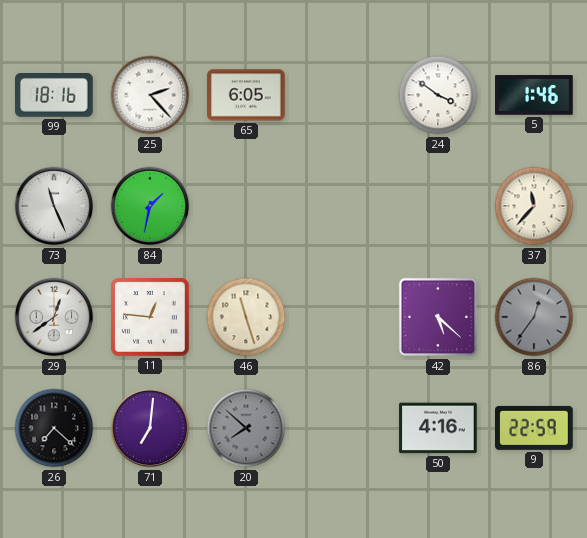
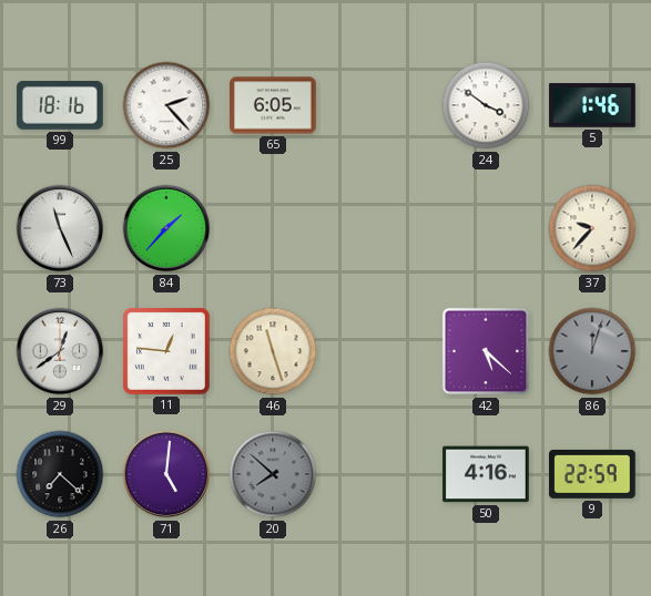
84: 1:32 -> 1:37 (166, 228)
37: 11:37 -> 9:37 (592, 228)
86: 12:36 -> 12:03 (592, 351)
71: 7:01 -> 5:01 (166, 474)
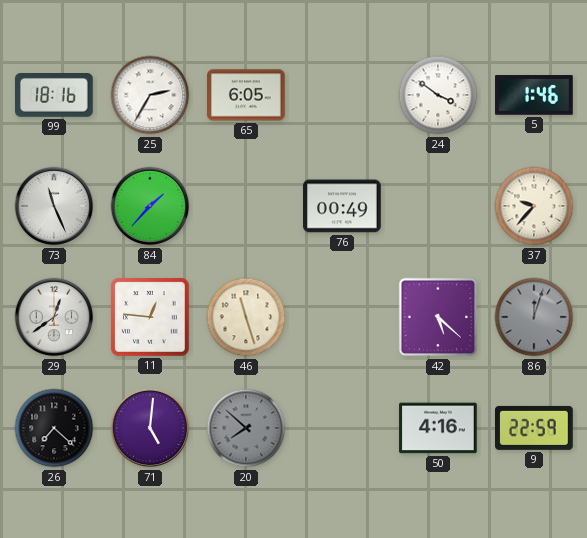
25: 2:23 -> 2:35 (150, 95)
76: none -> 00:49 (342, 206)
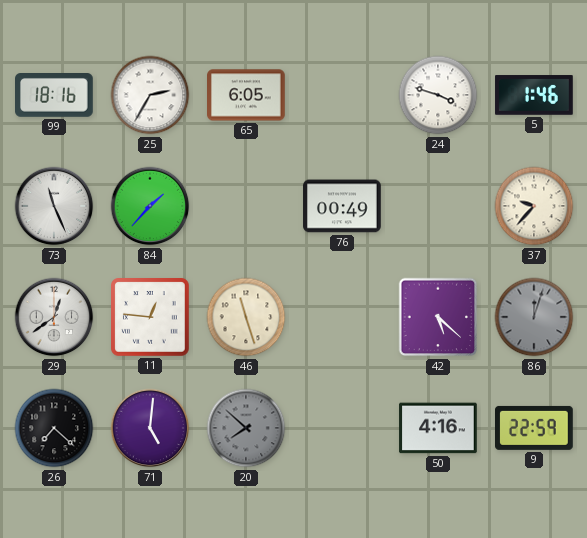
24: 3:51 -> 3:48 (438, 95)
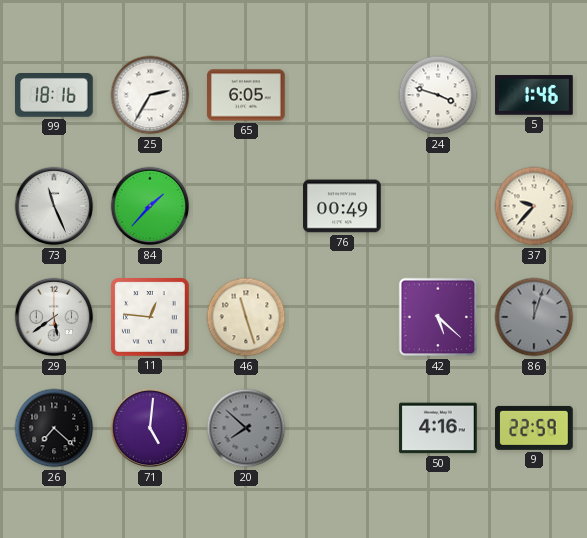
29: 12:39 -> 5:39 (54, 317)
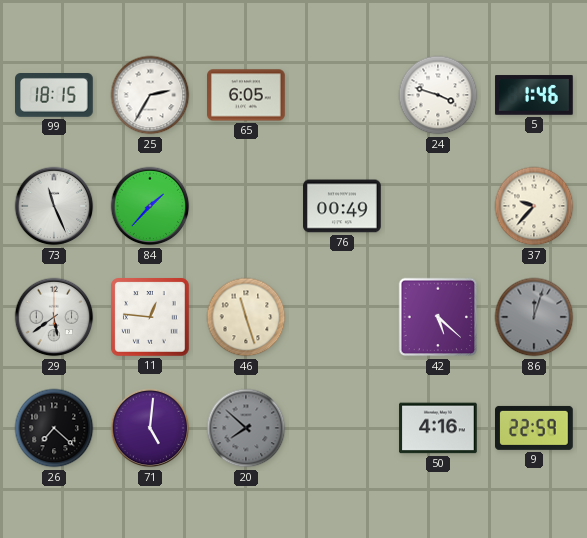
99: 18:16 -> 18:15 (55, 96)
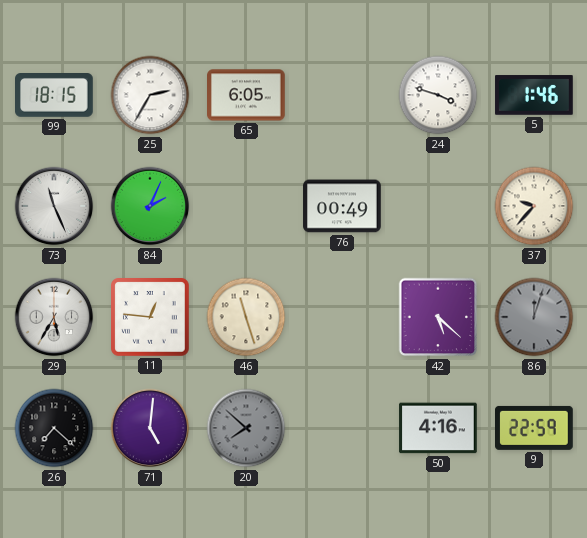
84: 1:37 -> 2:04 (150, 206)
29: 5:39 -> 5:35 (54, 317)
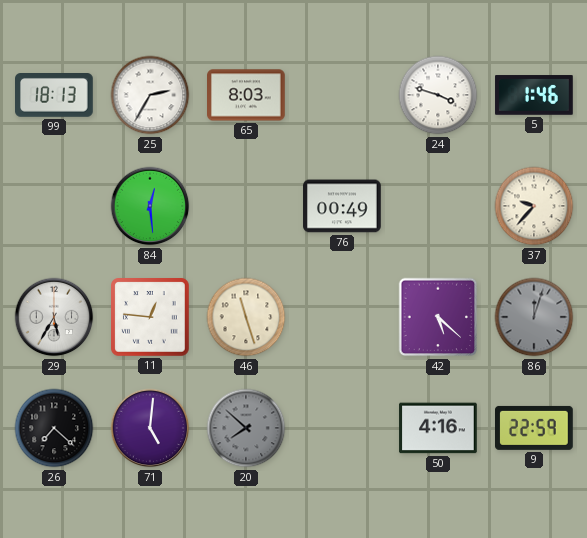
99: 18:15 -> 18:13 (55, 96)
65: 6:05 -> 8:03 (246, 95)
73: 11:26 -> none (54, 206)
84: 2:04 -> 12:29 (150, 206)
